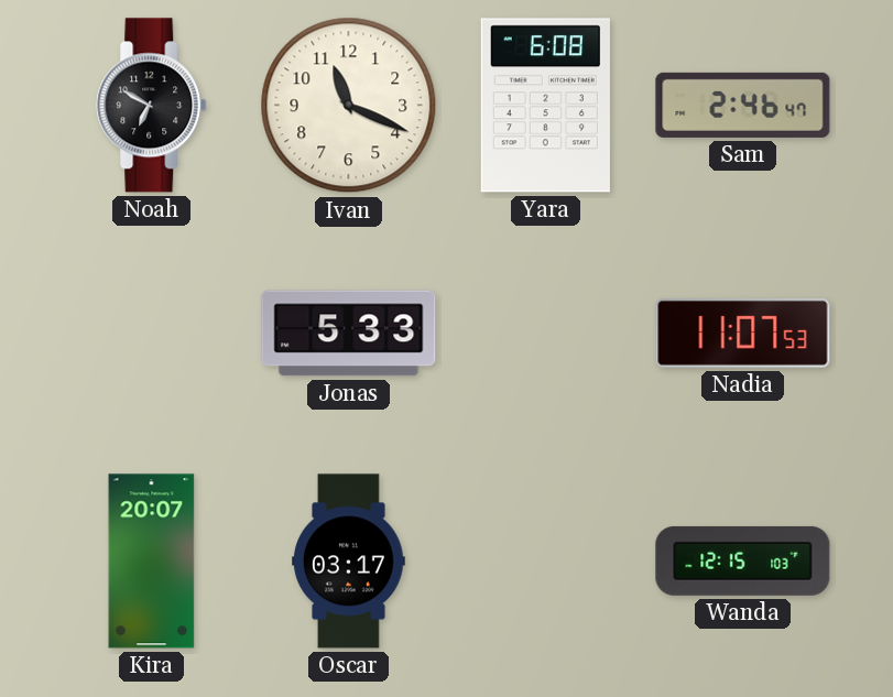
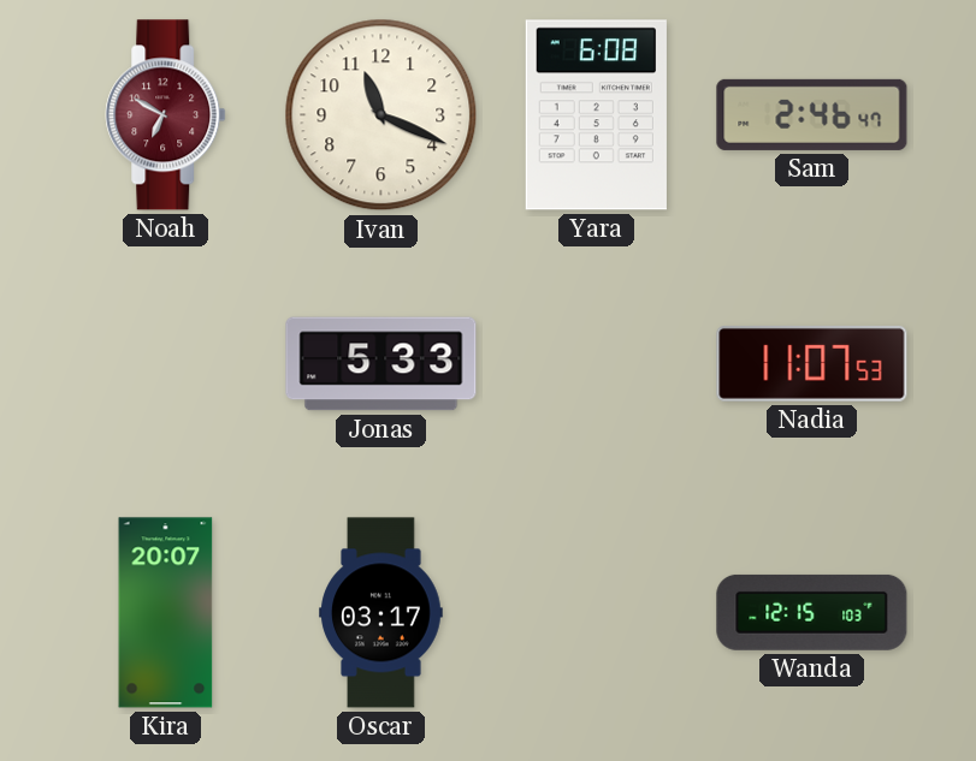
Noah dial: black -> burgundy (166, 115)
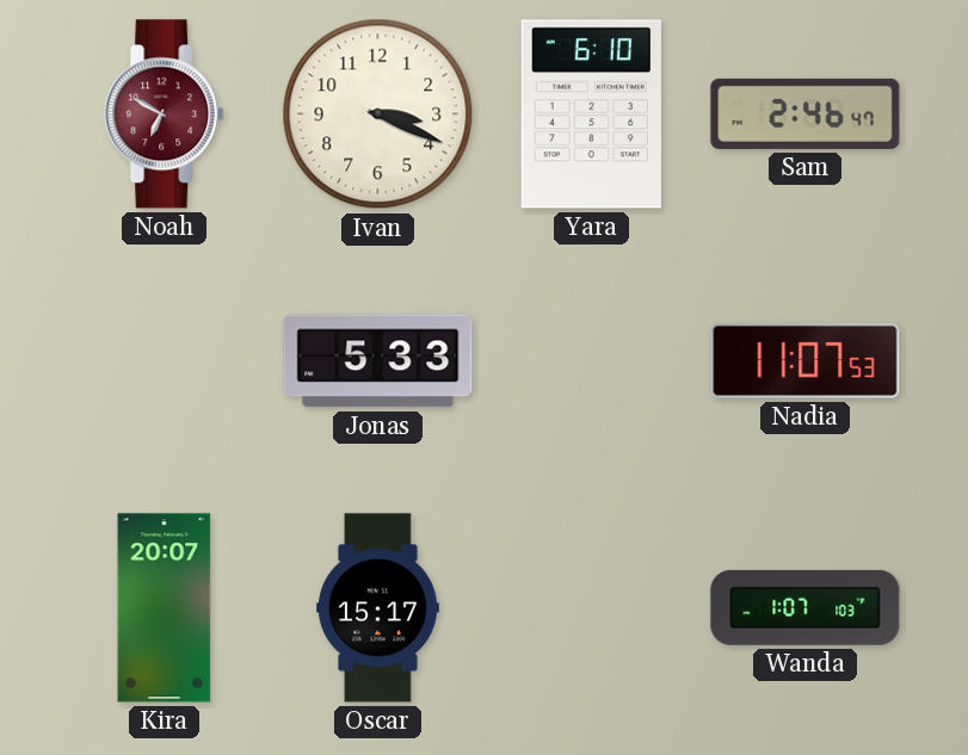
Ivan: 11:19 -> 3:19 (378, 115)
Yara: 6:08 -> 6:10 (591, 115)
Oscar: 03:17 -> 15:17 (378, 608)
Wanda: 12:15 -> 1:07 (806, 607)
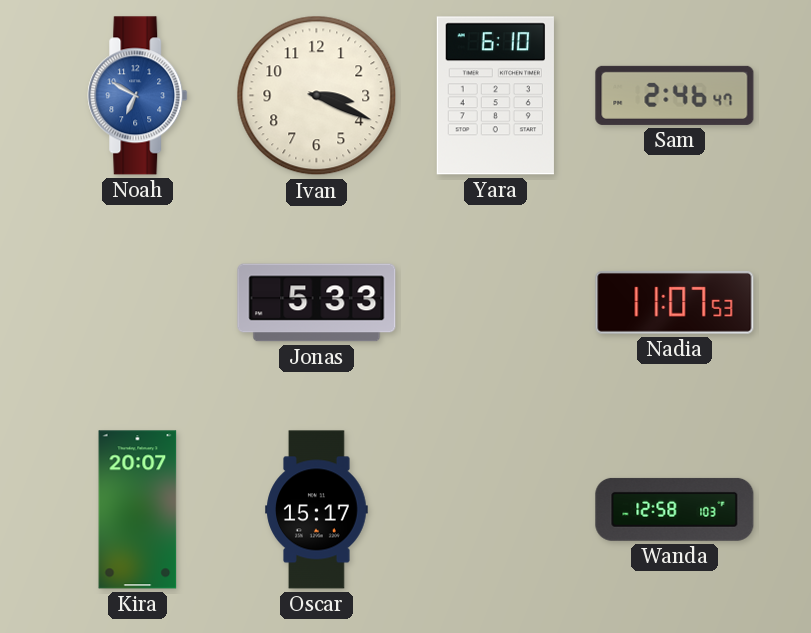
Noah dial: burgundy -> blue (138, 96)
Wanda: 1:07 -> 12:58 (675, 509)
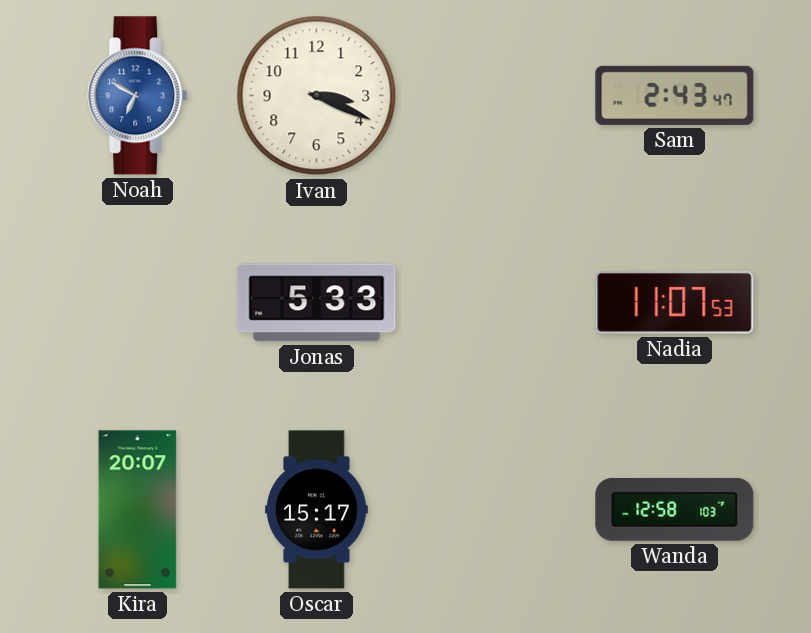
Yara: 6:10 -> none (495, 96)
Sam: 2:46 -> 2:43 (675, 95)
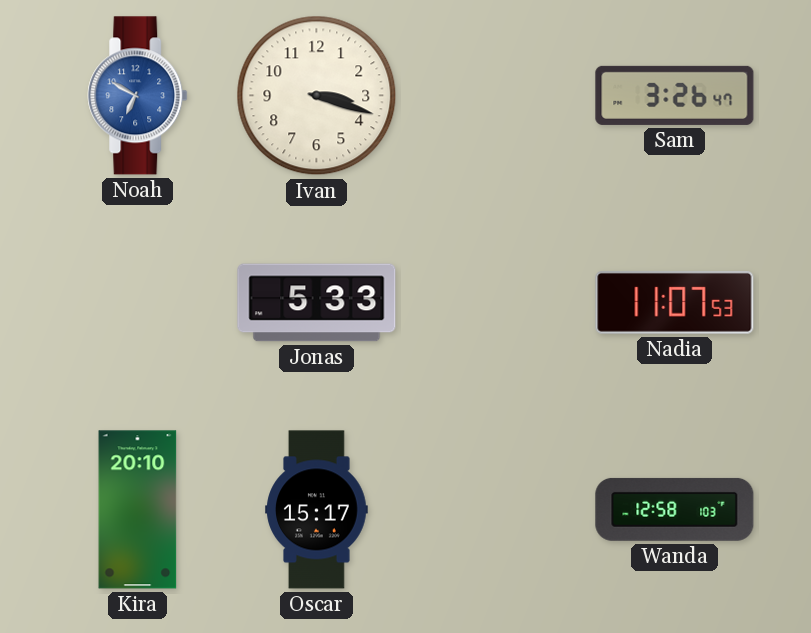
Ivan: 3:19 -> 3:18 (317, 96)
Sam: 2:43 -> 3:26 (675, 95)
Kira: 20:07 -> 20:10 (138, 510)
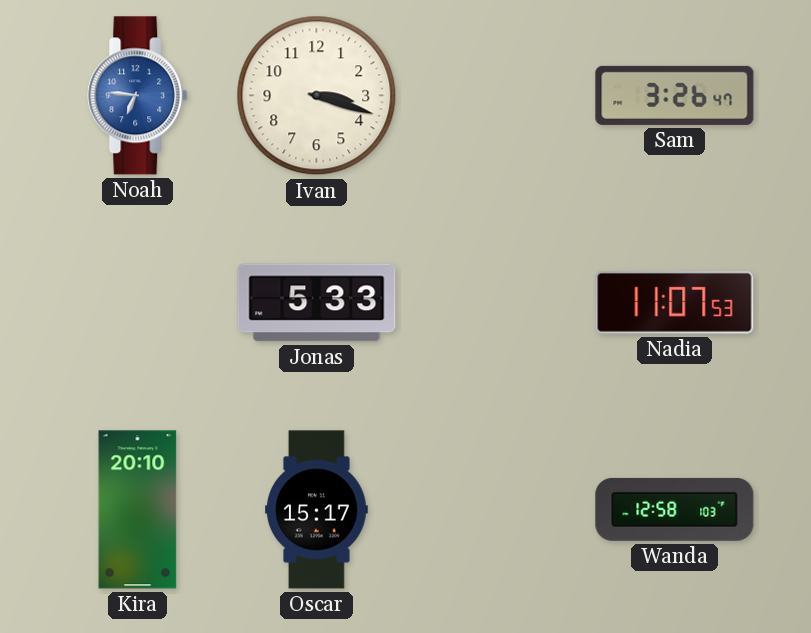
Noah: 6:50 -> 6:46 (138, 96)
